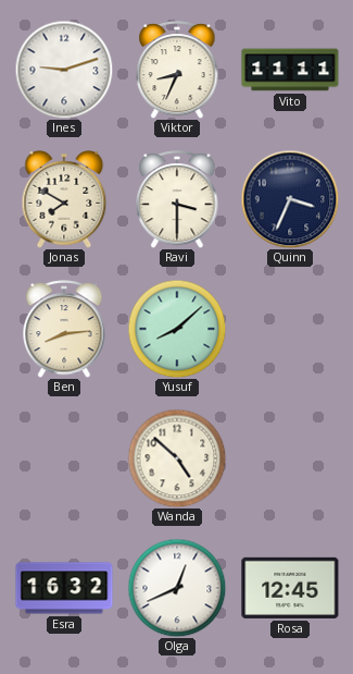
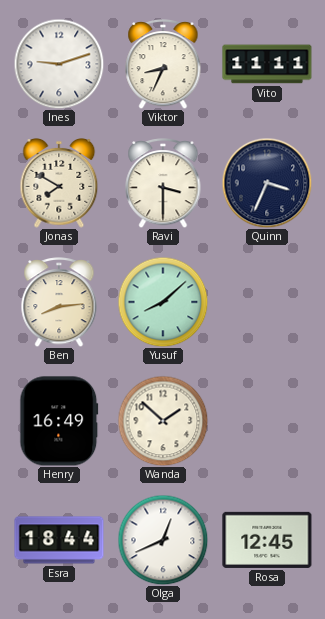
Henry: none -> 16:49 (59, 421)
Wanda: 4:52 -> 1:52 (163, 421)
Esra: 16:32 -> 18:44 (59, 540)
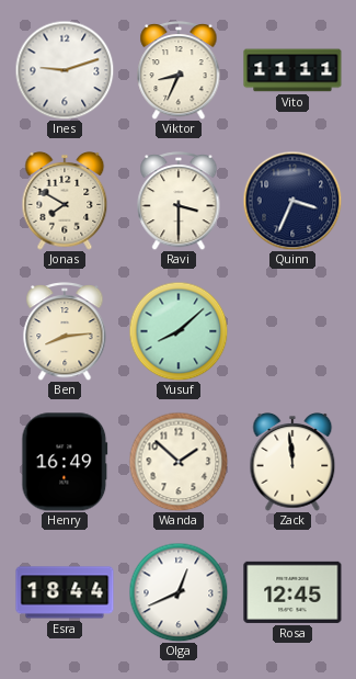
Zack: none -> 11:59 (292, 463)
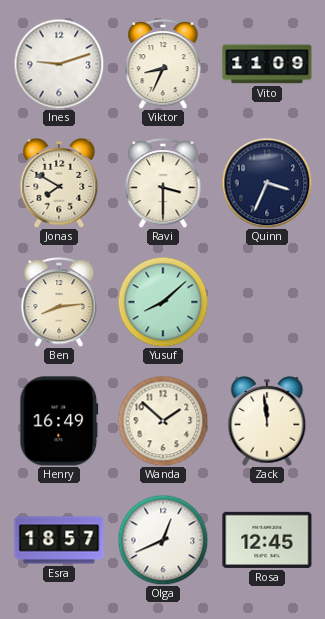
Vito: 11:11 -> 11:09 (267, 64)
Esra: 18:44 -> 18:57 (59, 540)
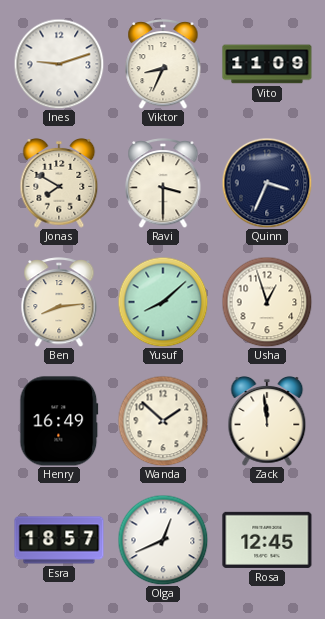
Usha: none -> 12:57 (267, 302)
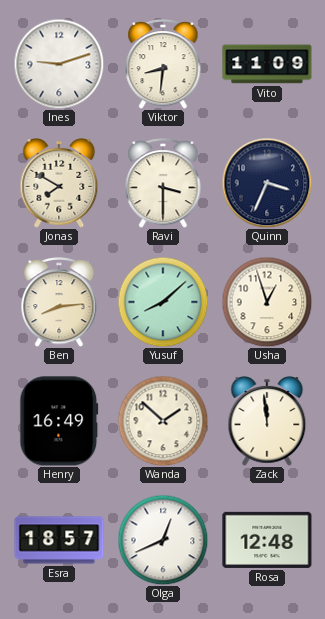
Viktor: 8:34 -> 8:31 (163, 65)
Rosa: 12:45 -> 12:48 (267, 540)
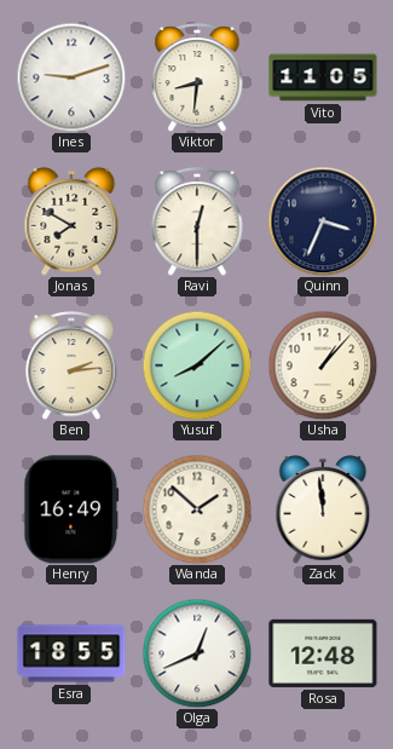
Vito: 11:09 -> 11:05 (323, 77)
Ravi: 3:30 -> 12:30 (197, 223)
Ben: 8:14 -> 2:14 (71, 367)
Usha: 12:57 -> 1:07 (323, 365)
Esra: 18:57 -> 18:55 (71, 653)
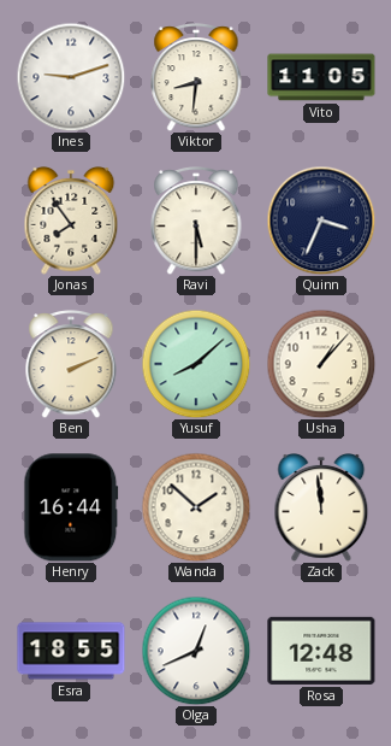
Jonas: 7:50 -> 7:54 (71, 222)
Ravi: 12:30 -> 5:30 (196, 222)
Ben: 2:14 -> 2:11 (71, 365)
Henry: 16:49 -> 16:44 (71, 507)
